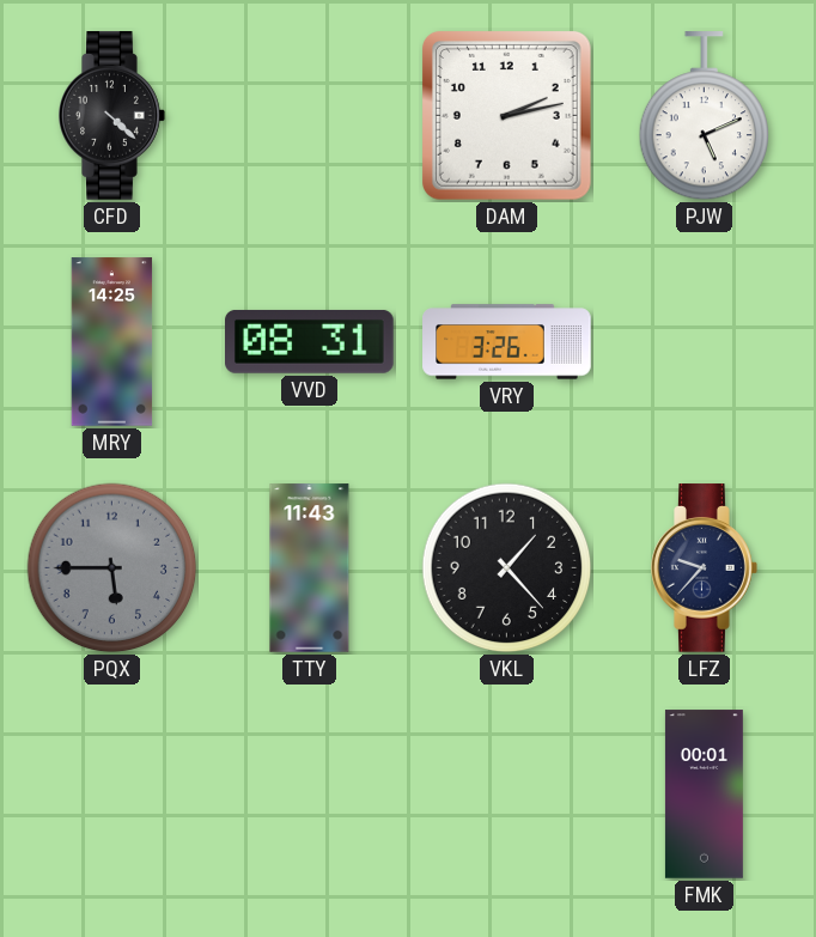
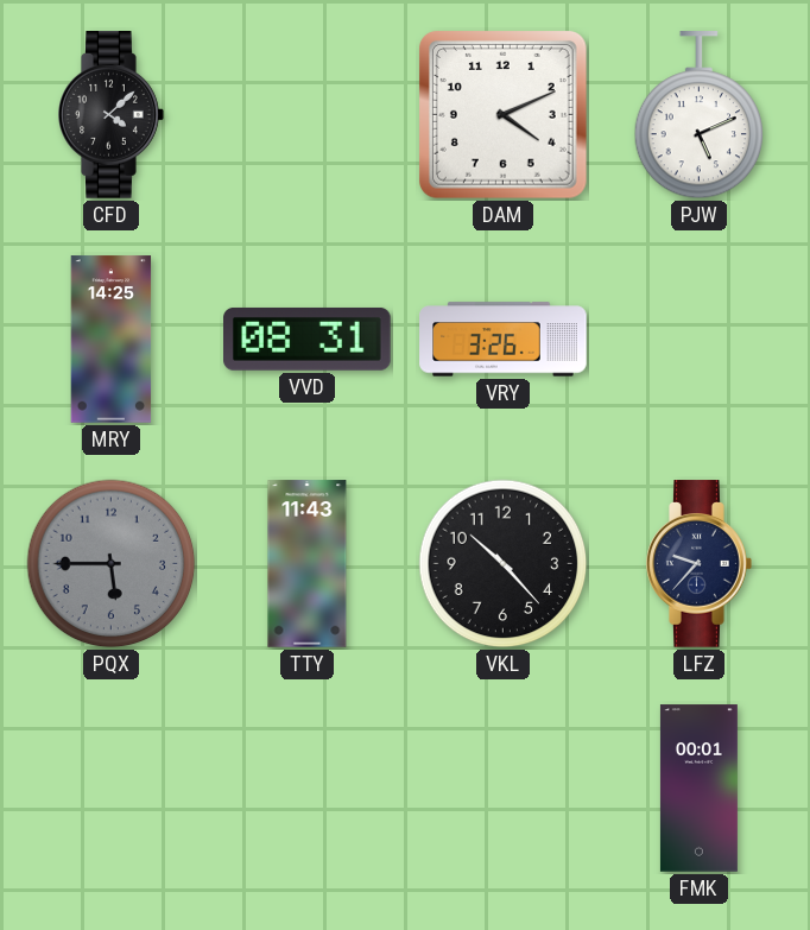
CFD: 4:22 -> 4:08 (112, 115)
DAM: 2:13 -> 4:11 (502, 114)
VKL: 1:23 -> 10:23 (504, 564)
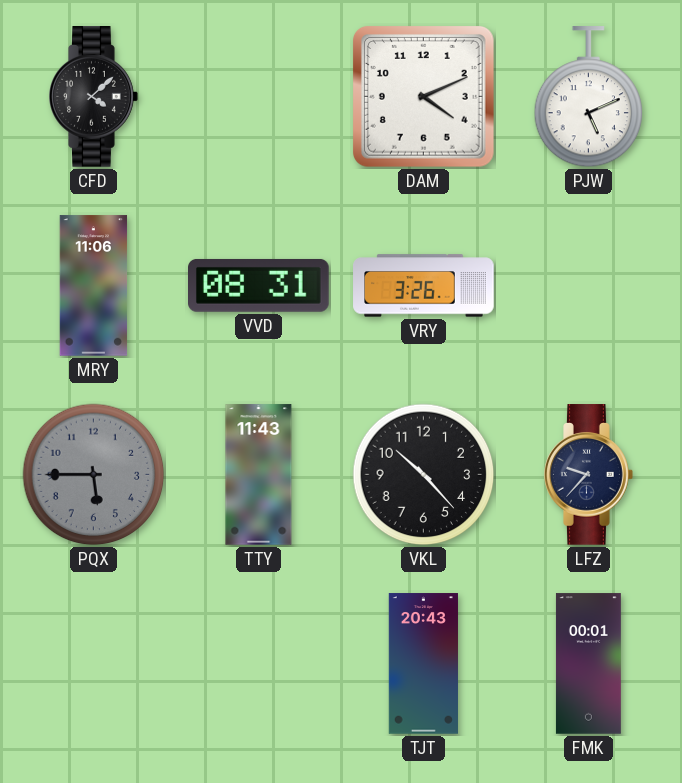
MRY: 14:25 -> 11:06 (94, 286)
TJT: none -> 20:43 (423, 664)
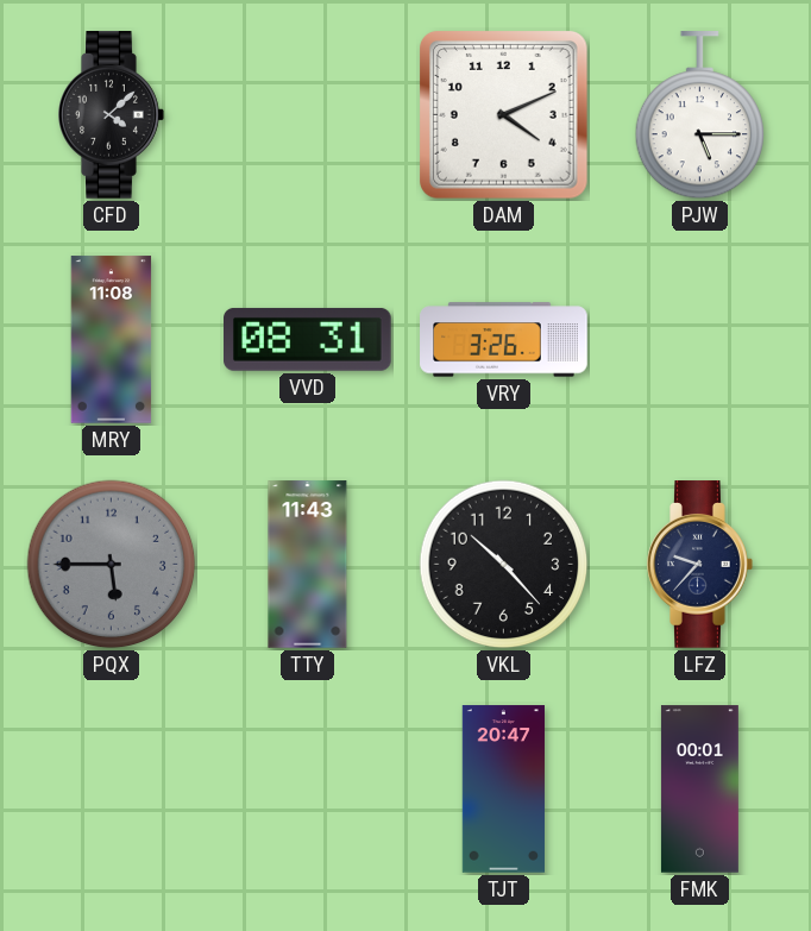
PJW: 5:11 -> 5:15 (699, 117)
MRY: 11:06 -> 11:08 (112, 340)
TJT: 20:43 -> 20:47 (503, 790)
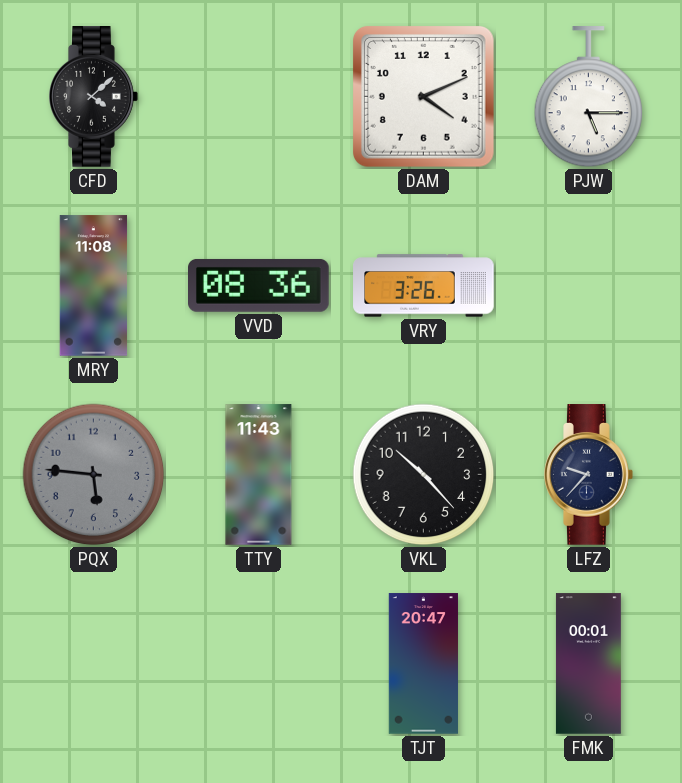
VVD: 08:31 -> 08:36 (259, 285)
PQX: 5:45 -> 5:46 (94, 475)
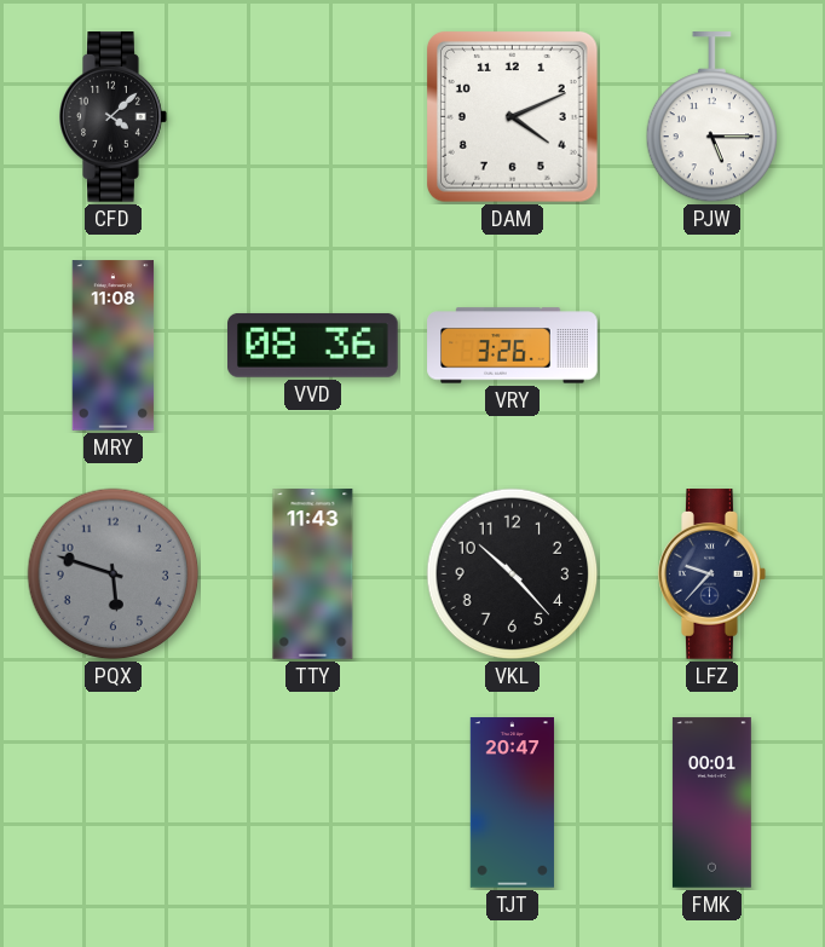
PQX: 5:46 -> 5:48 (114, 574)
